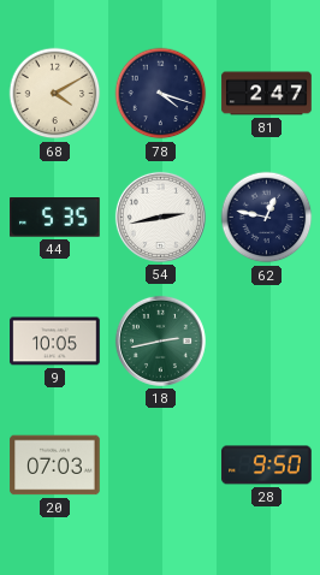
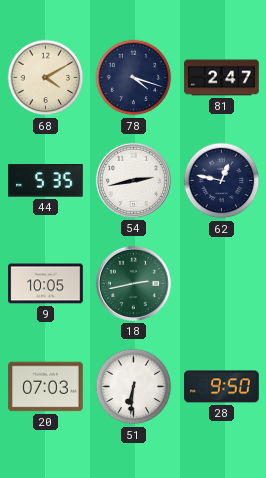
51: none -> 6:31 (134, 387)
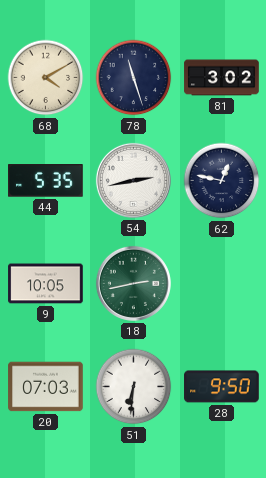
78: 4:18 -> 11:27 (134, 78)
81: 2:47 -> 3:02 (222, 78)
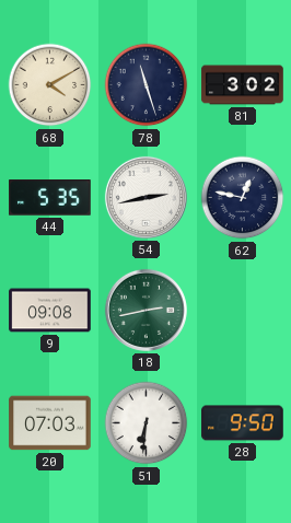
9: 10:05 -> 09:08 (50, 311)
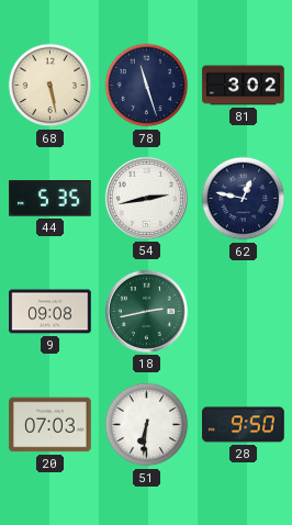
68: 4:10 -> 5:28 (50, 86)
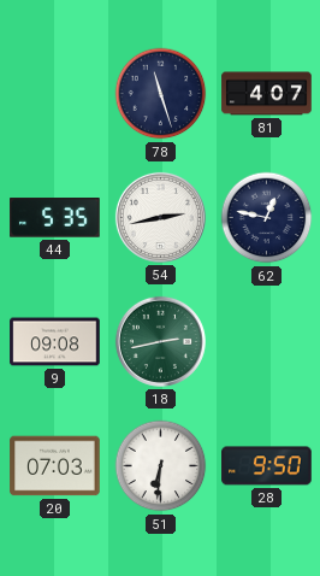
68: 5:28 -> none (50, 86)
81: 3:02 -> 4:07 (267, 94)
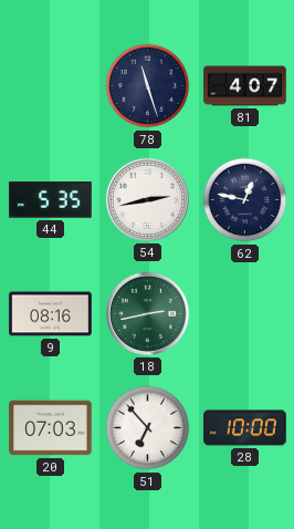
9: 09:08 -> 08:16 (51, 314)
51: 6:31 -> 6:53 (148, 428)
28: 9:50 -> 10:00 (245, 428)
